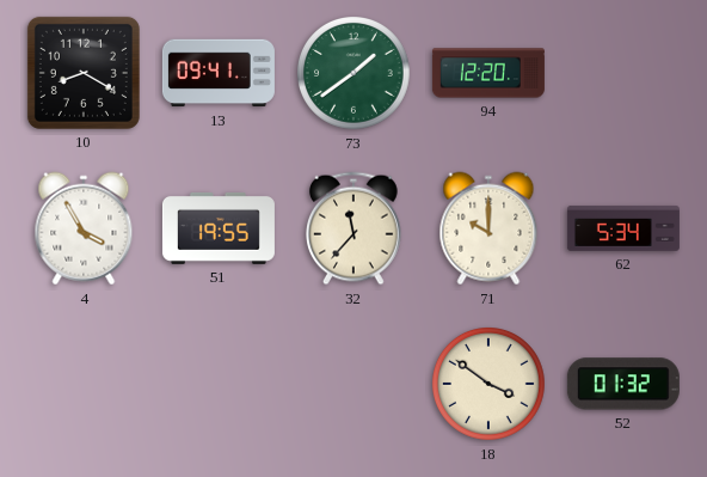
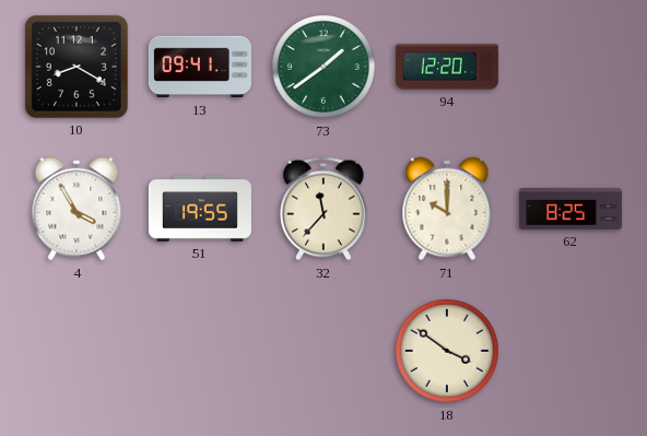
62: 5:34 -> 8:25 (570, 209)
52: 01:32 -> none (623, 384)
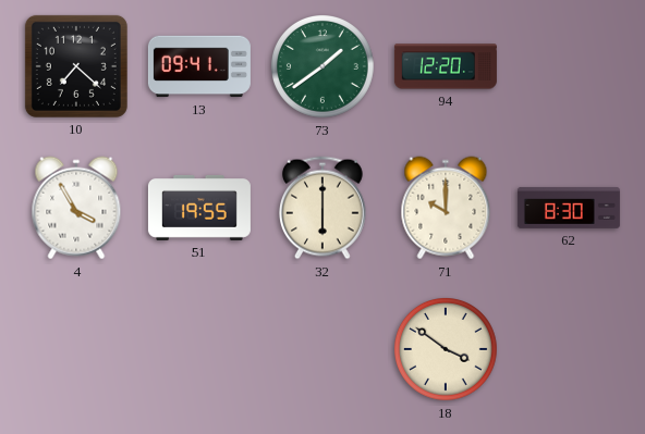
10: 8:20 -> 7:22 (76, 66)
32: 11:37 -> 6:00 (324, 208)
62: 8:25 -> 8:30 (569, 208)
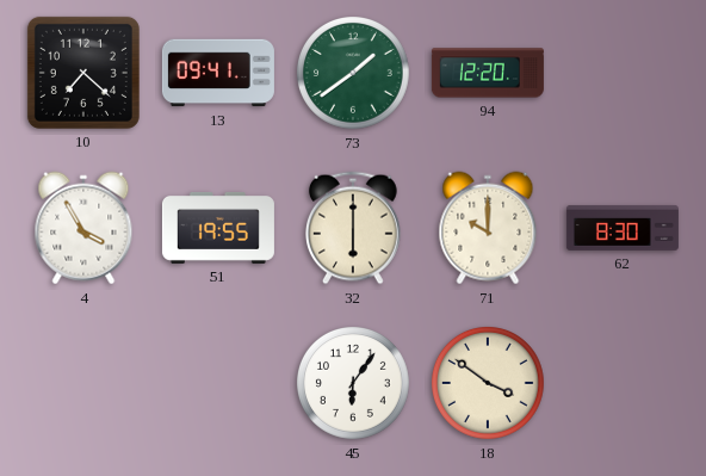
45: none -> 6:06 (354, 384)
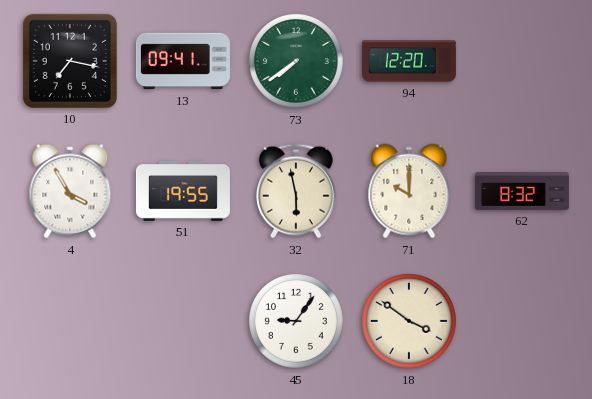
10: 7:22 -> 7:17 (70, 61)
73: 1:39 -> 7:39 (297, 62)
32: 6:00 -> 5:58 (297, 191)
62: 8:30 -> 8:32 (522, 191)
45: 6:06 -> 9:06 (297, 322)
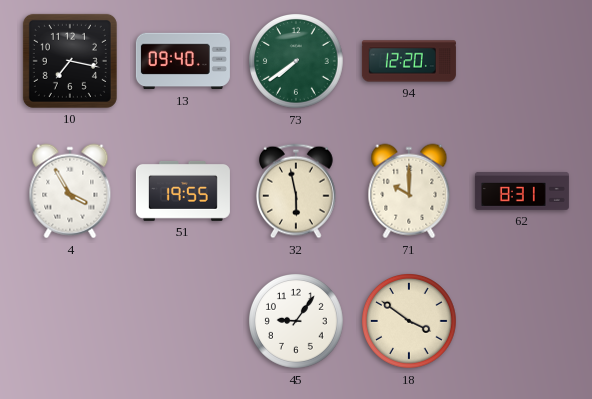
13: 09:41 -> 09:40 (183, 61)
62: 8:32 -> 8:31 (522, 191)
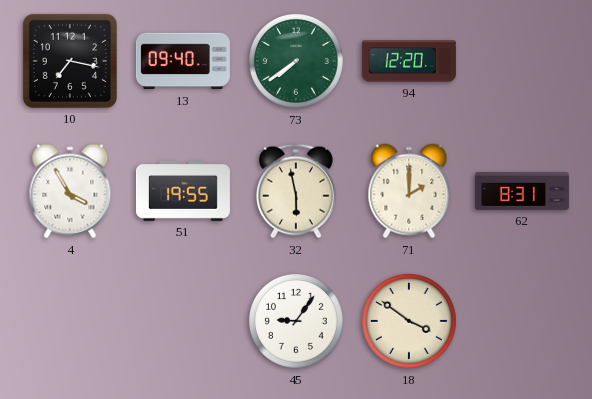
71: 10:00 -> 2:00 (409, 191)
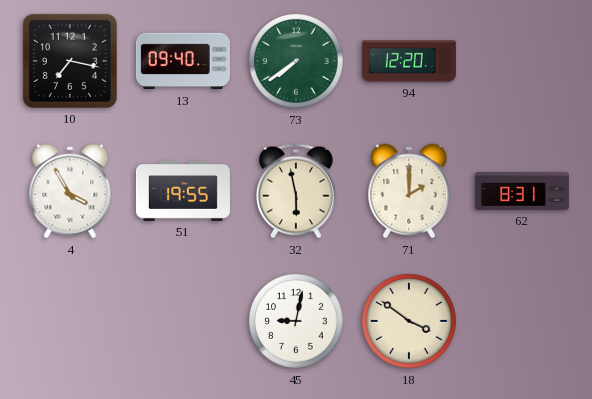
45: 9:06 -> 9:02 (297, 322)
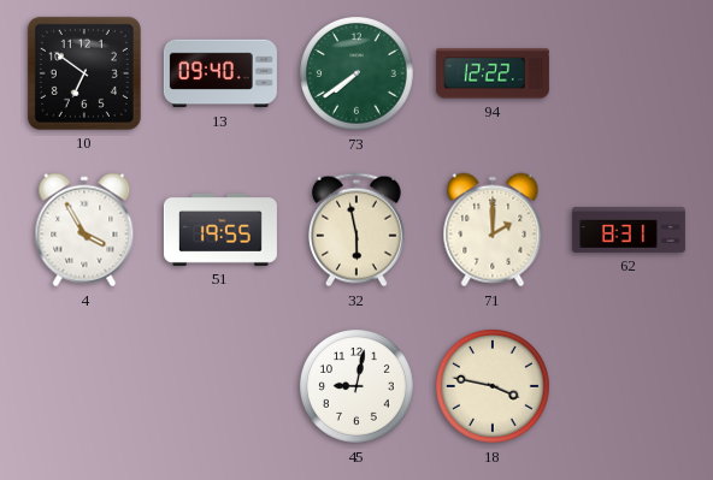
10: 7:17 -> 6:51 (84, 73)
94: 12:20 -> 12:22 (493, 73)
18: 3:51 -> 3:47 (494, 387)
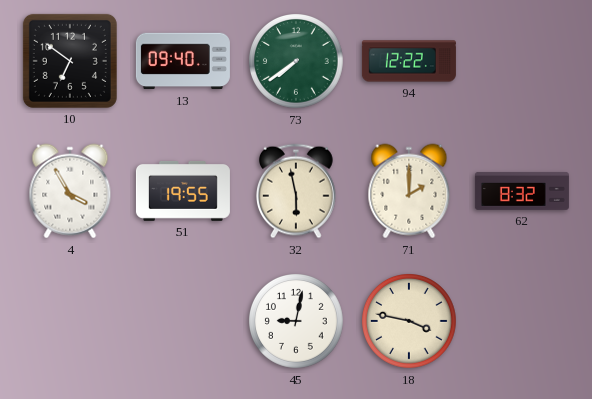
62: 8:31 -> 8:32 (522, 191)
